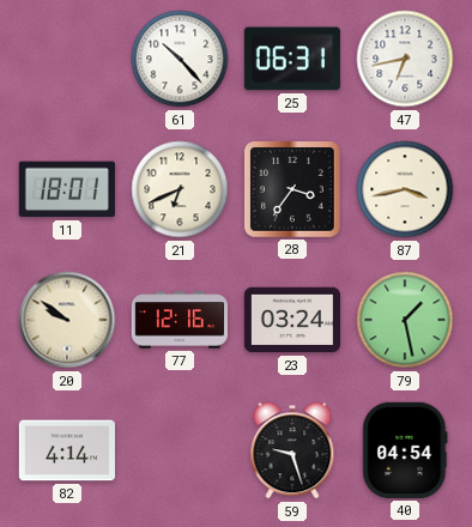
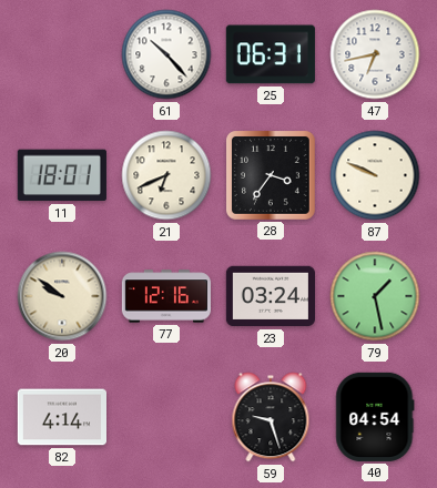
87: 3:43 -> 9:49 (375, 175)
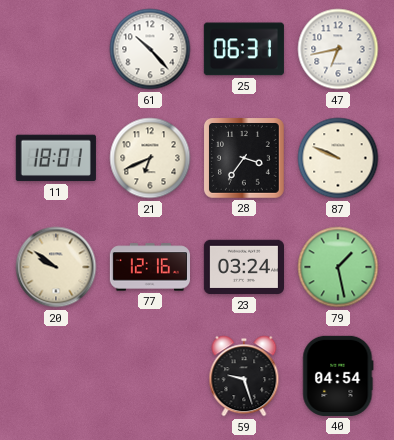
82: 4:14 -> none (61, 417)
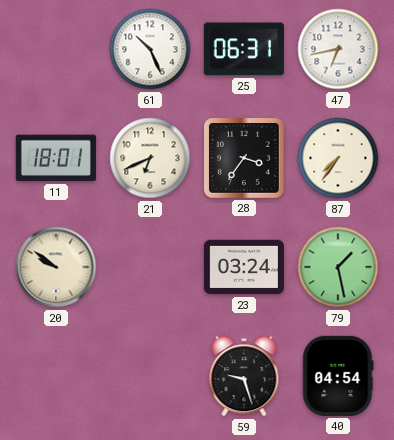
61: 10:23 -> 10:26 (150, 49)
87: 9:49 -> 7:36 (338, 158)
77: 12:16 -> none (149, 267)
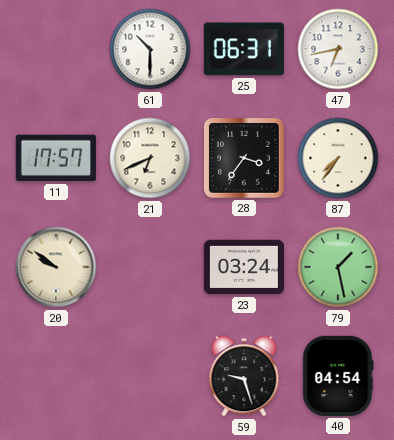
61: 10:26 -> 10:30 (150, 49)
11: 18:01 -> 17:57 (56, 158)
